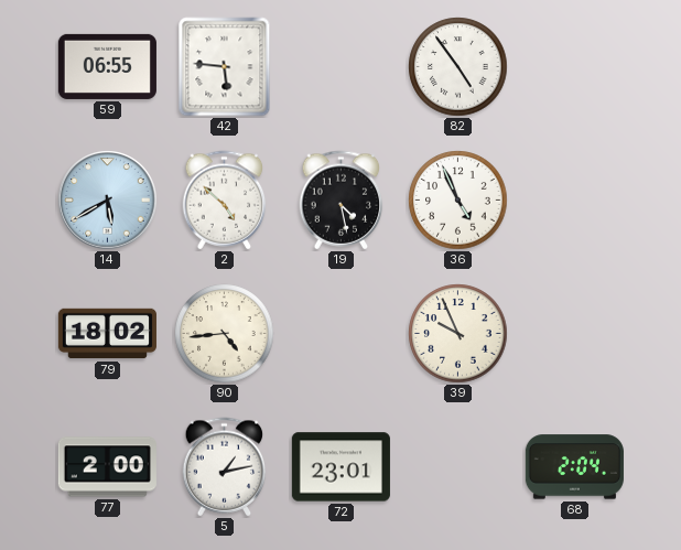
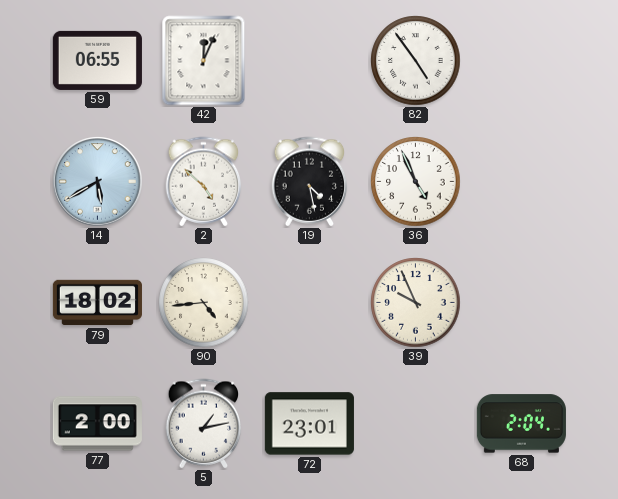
42: 5:46 -> 12:04 (204, 61)
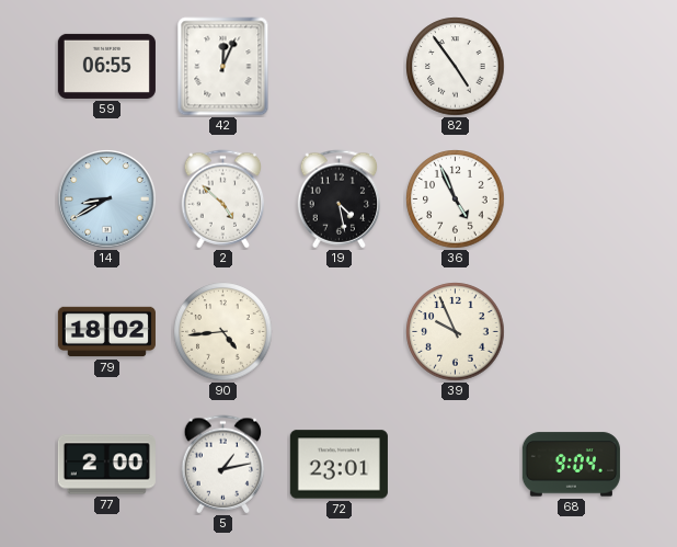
14: 5:40 -> 8:40 (107, 200)
68: 2:04 -> 9:04 (571, 465)
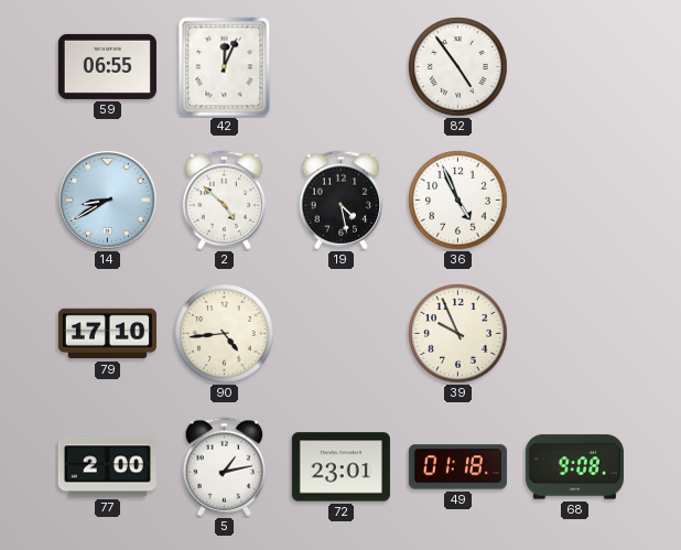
79: 18:02 -> 17:10 (107, 334)
49: none -> 01:18 (457, 467)
68: 9:04 -> 9:08 (574, 467)
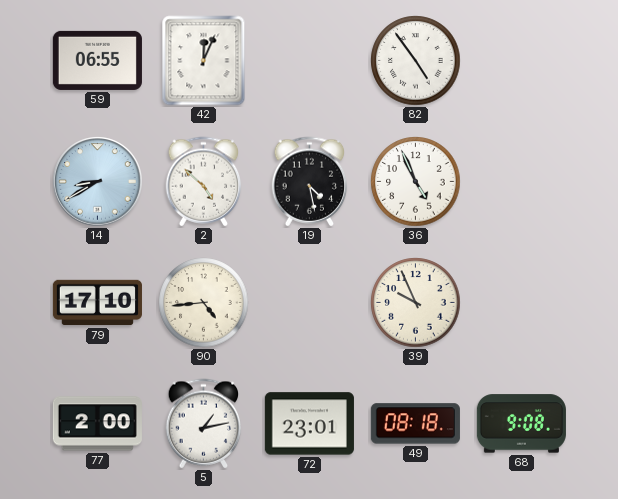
49: 01:18 -> 08:18 (415, 424)
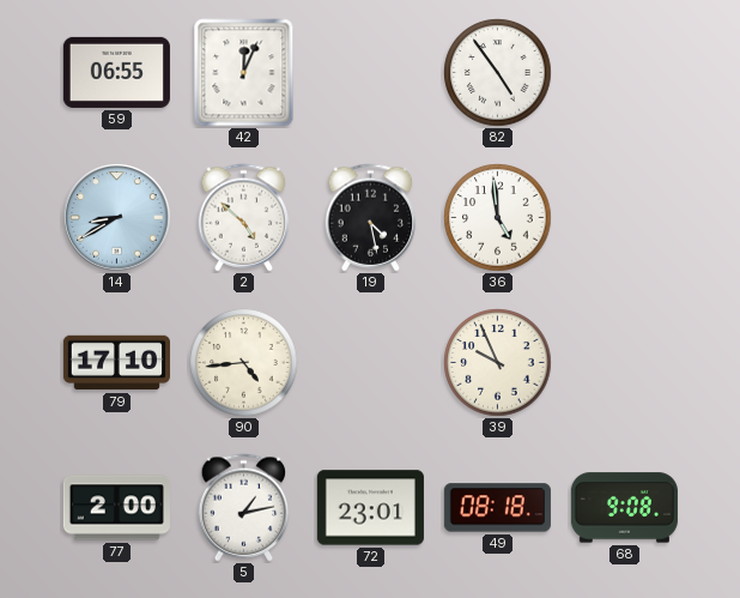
36: 4:56 -> 4:59 (498, 218)
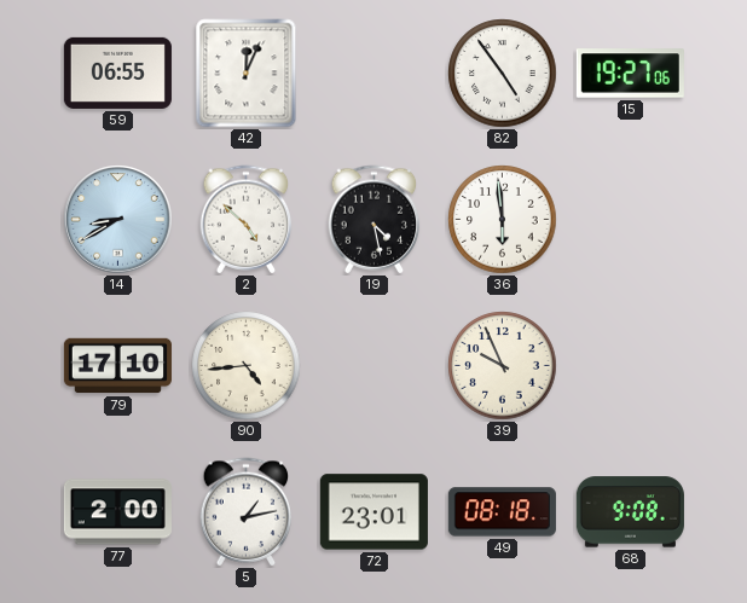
15: none -> 19:27 (630, 74)
36: 4:59 -> 5:59 (503, 220)
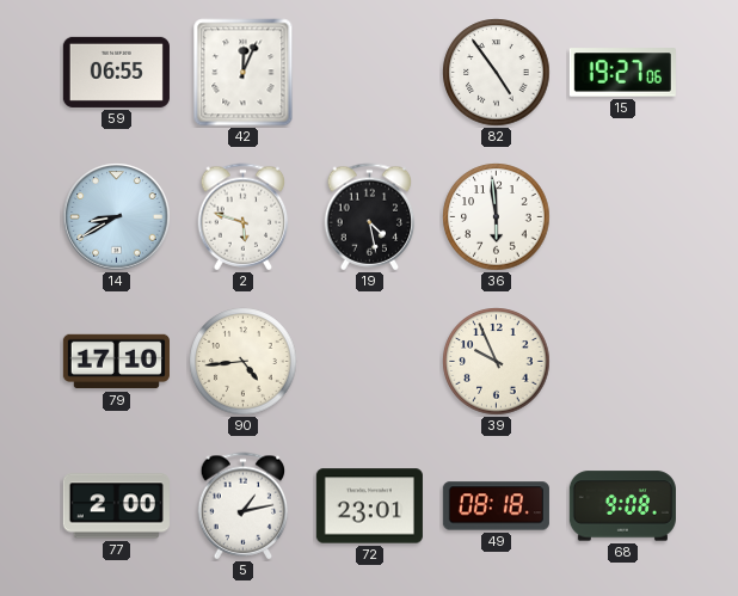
2: 4:52 -> 5:48 (244, 217)
